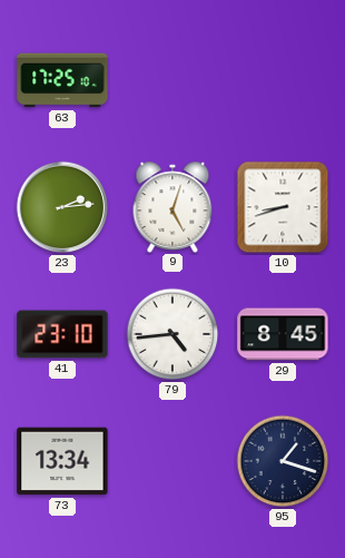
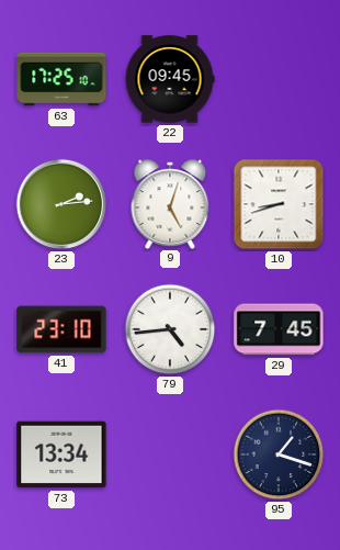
22: none -> 09:45 (170, 79)
29: 8:45 -> 7:45 (279, 329)
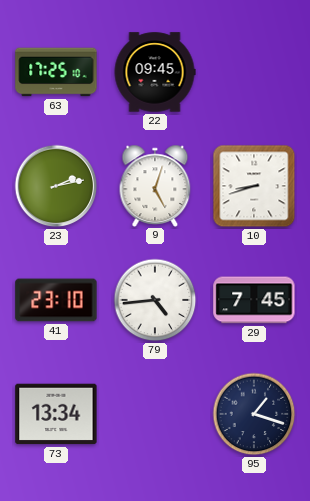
23: 2:14 -> 2:13 (56, 186)
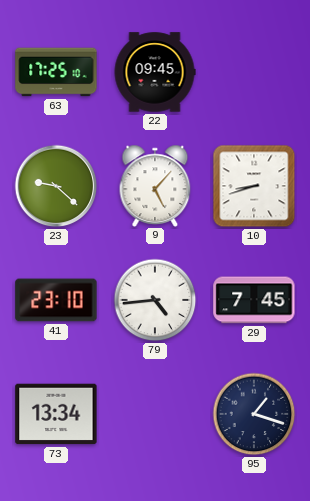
23: 2:13 -> 9:22 (56, 186)
9: 5:03 -> 5:07 (155, 185)
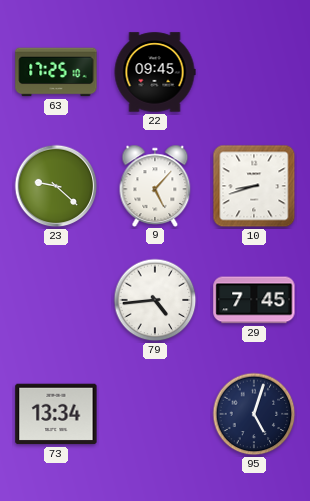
41: 23:10 -> none (56, 300)
95: 1:18 -> 5:03 (254, 414)
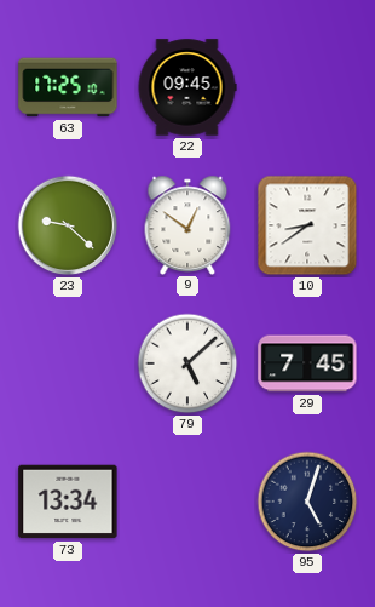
9: 5:07 -> 12:51 (187, 224)
10: 8:42 -> 8:39 (307, 225)
79: 4:44 -> 5:08 (187, 363)
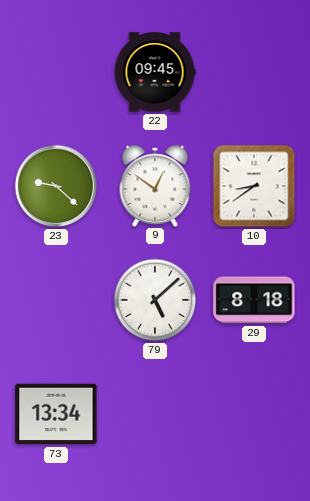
63: 17:25 -> none (68, 87)
29: 7:45 -> 8:18 (254, 300)
95: 5:03 -> none (307, 502)
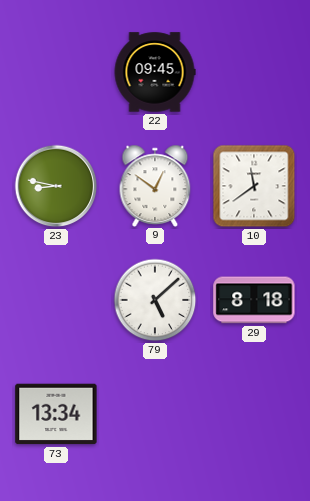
23: 9:22 -> 8:47 (56, 186)
10: 8:39 -> 11:39 (254, 186)
